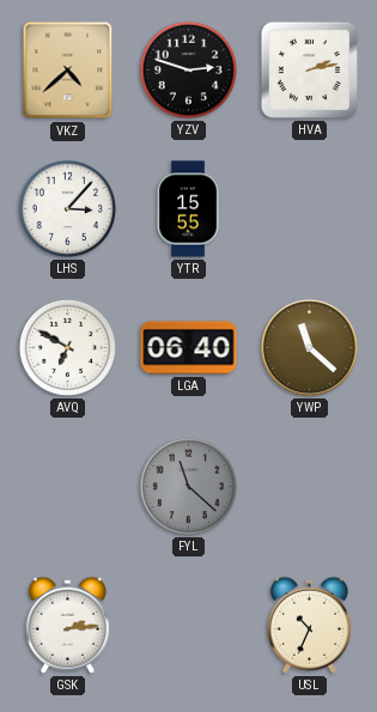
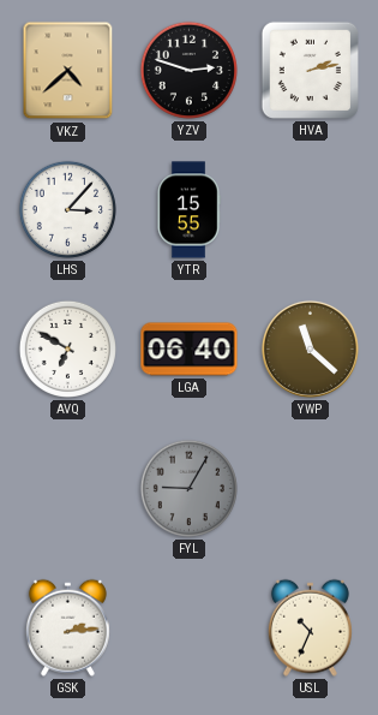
FYL: 11:22 -> 9:05 (188, 488)
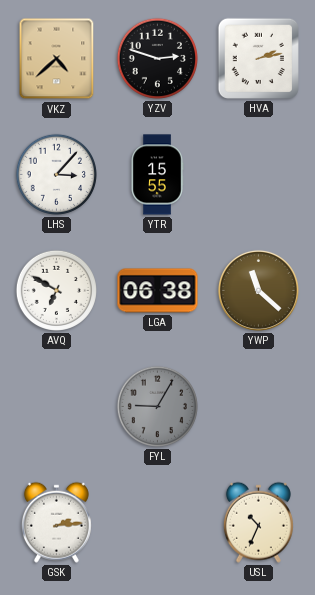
LGA: 06:40 -> 06:38 (158, 291)
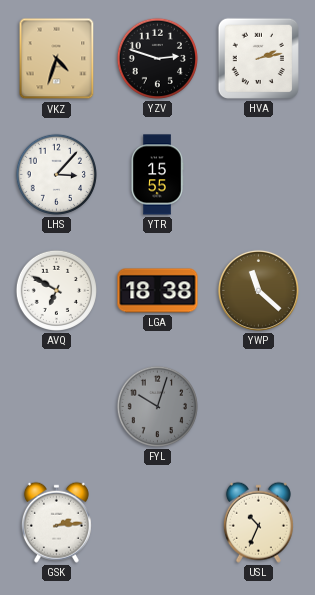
VKZ: 4:38 -> 4:33 (57, 59)
LGA: 06:38 -> 18:38 (158, 291)
FYL: 9:05 -> 10:03 (157, 406)
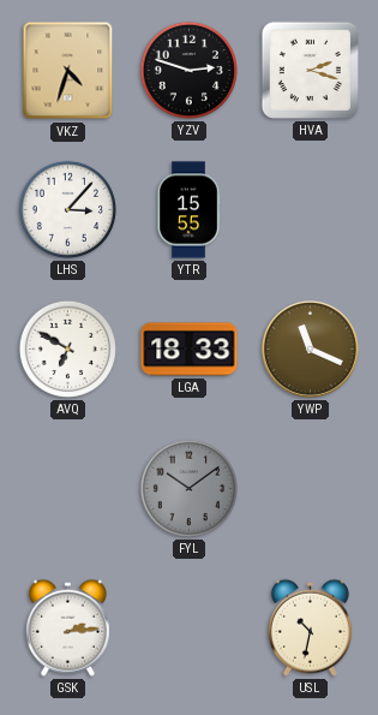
HVA: 2:13 -> 2:18 (310, 70)
LGA: 18:38 -> 18:33 (190, 350)
YWP: 11:22 -> 11:19 (310, 348)
FYL: 10:03 -> 10:09 (188, 488)
USL: 10:34 -> 10:32 (310, 627)
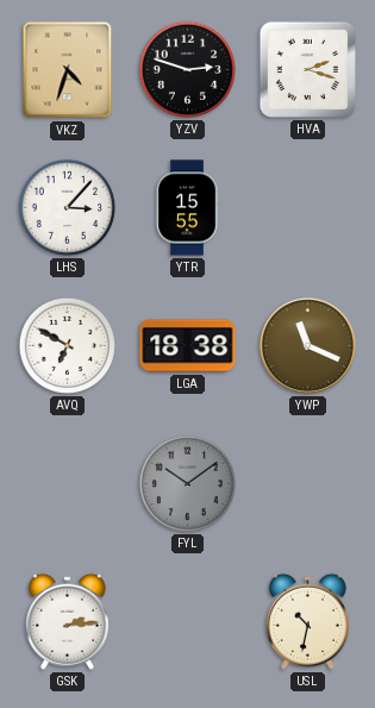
LGA: 18:33 -> 18:38 (188, 346)
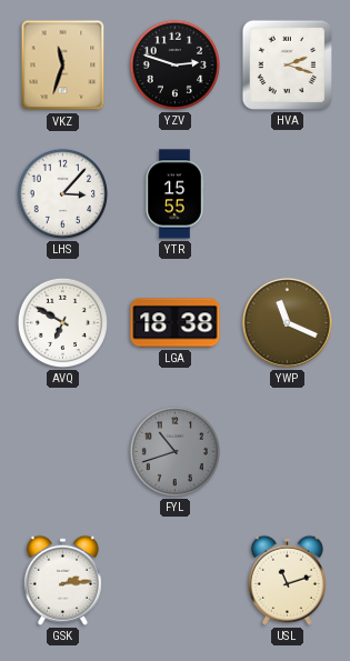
VKZ: 4:33 -> 11:33 (63, 66)
FYL: 10:09 -> 10:42 (174, 451)
USL: 10:32 -> 11:12 (287, 580)
